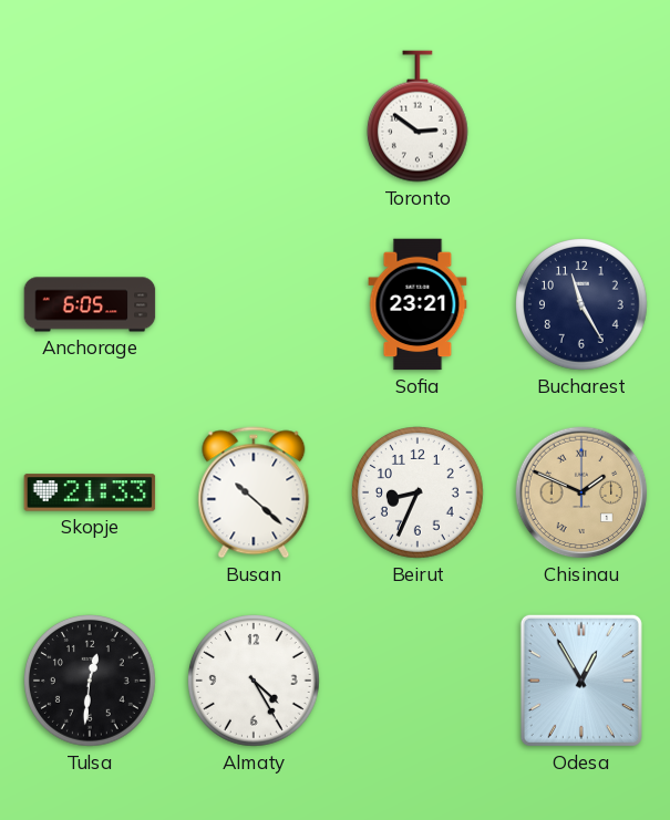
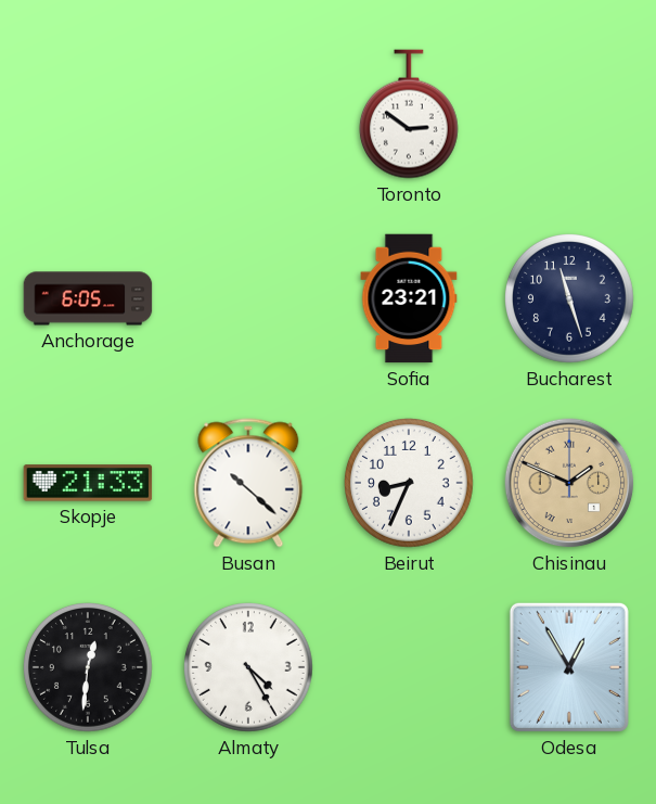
Bucharest: 11:25 -> 11:27 (570, 299)
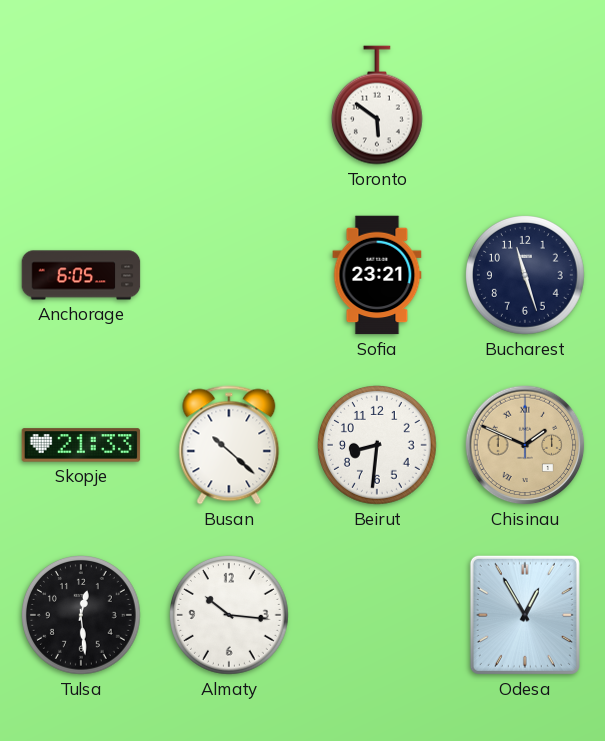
Toronto: 2:51 -> 5:51 (377, 105)
Beirut: 8:34 -> 8:31 (378, 446)
Tulsa: 12:31 -> 12:29 (82, 616)
Almaty: 4:25 -> 10:16 (230, 616)
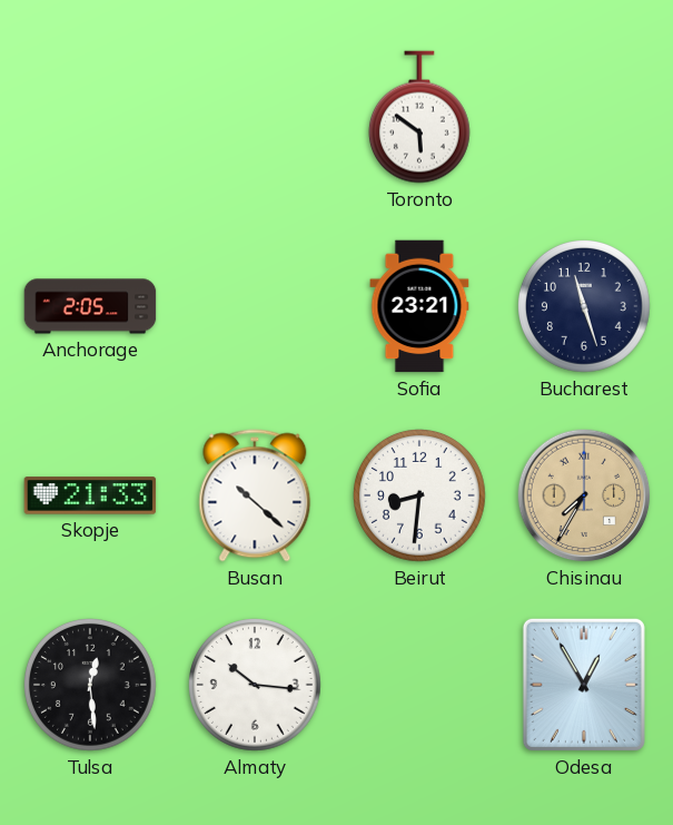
Anchorage: 6:05 -> 2:05 (90, 306)
Chisinau: 1:49 -> 7:35 (584, 495)
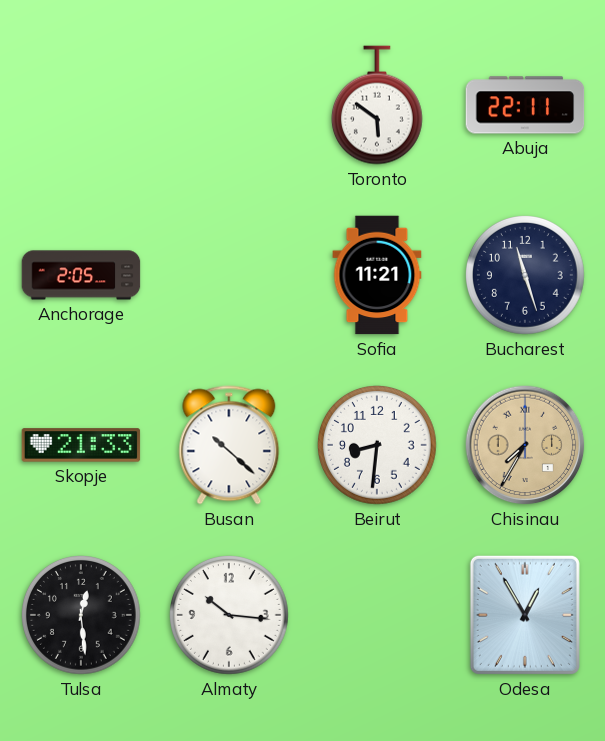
Abuja: none -> 22:11 (525, 105)
Sofia: 23:21 -> 11:21 (377, 275)
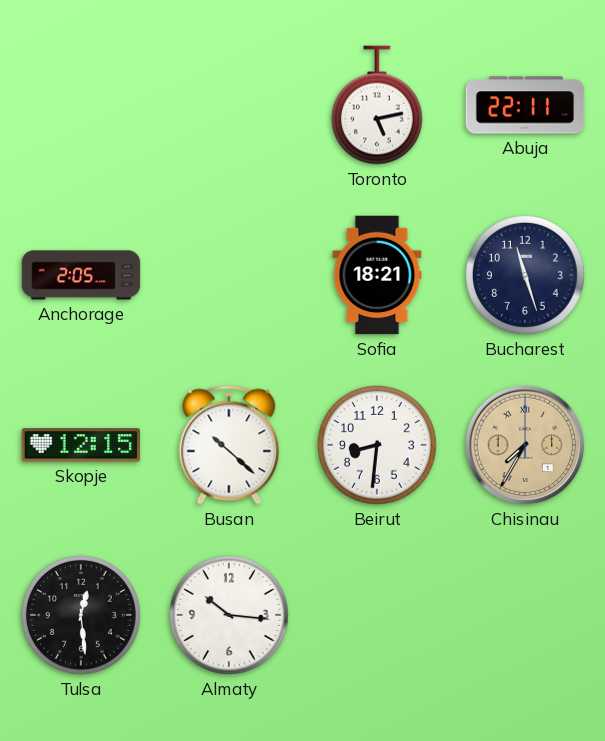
Toronto: 5:51 -> 5:13 (377, 105)
Sofia: 11:21 -> 18:21 (377, 275)
Skopje: 21:33 -> 12:15 (81, 445)
Odesa: 12:55 -> none (525, 615)
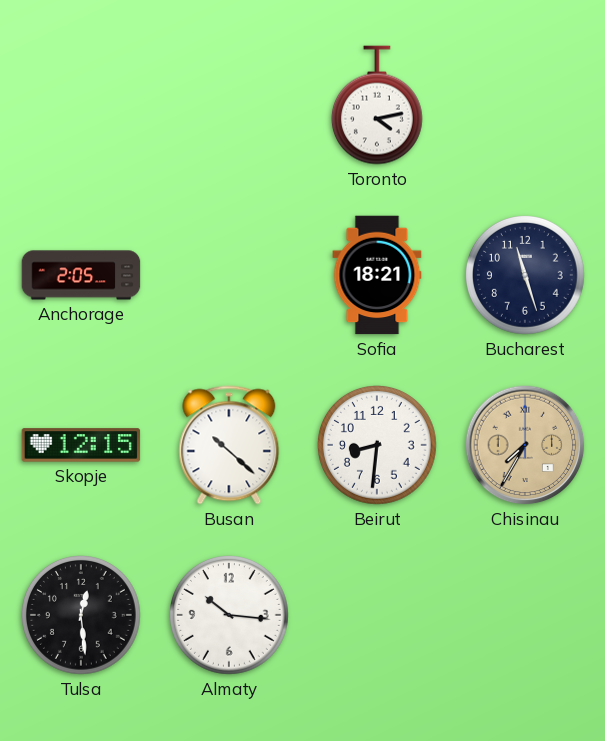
Toronto: 5:13 -> 4:13 (377, 105)
Abuja: 22:11 -> none (525, 105)
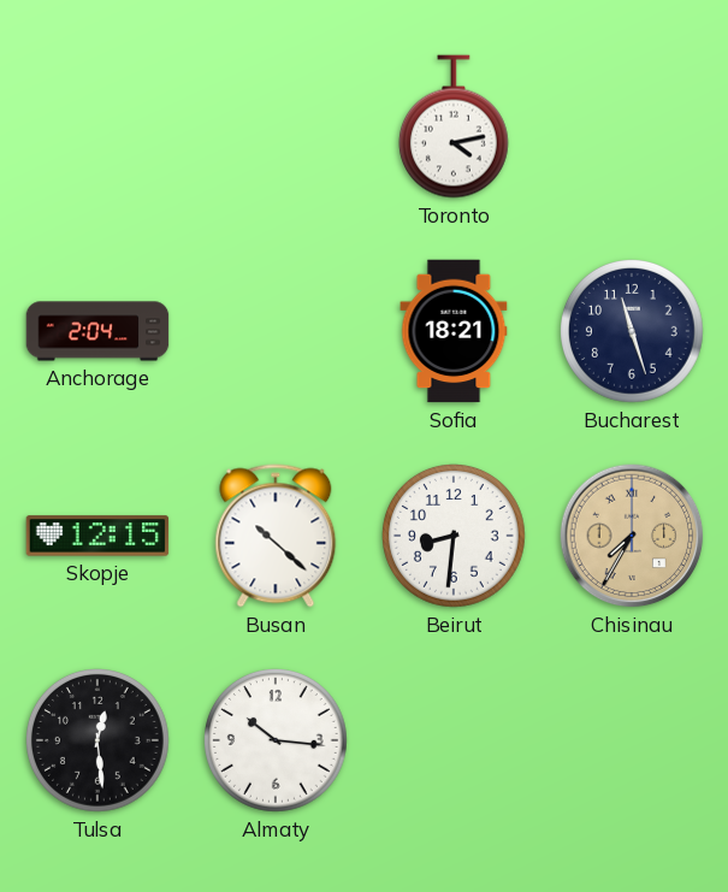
Anchorage: 2:05 -> 2:04 (97, 331)
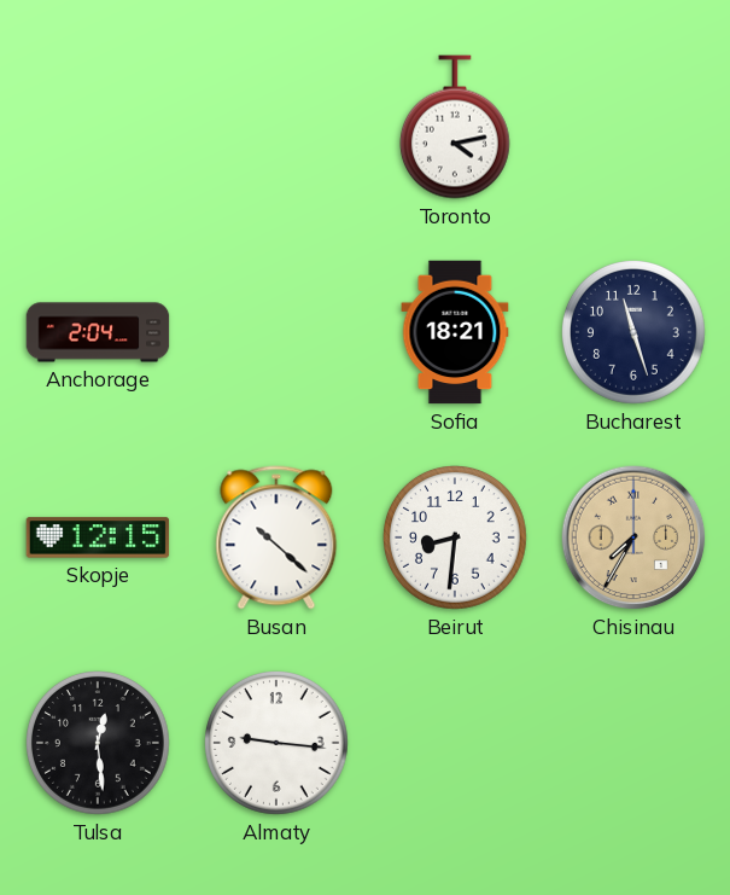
Almaty: 10:16 -> 9:16 (278, 744)
